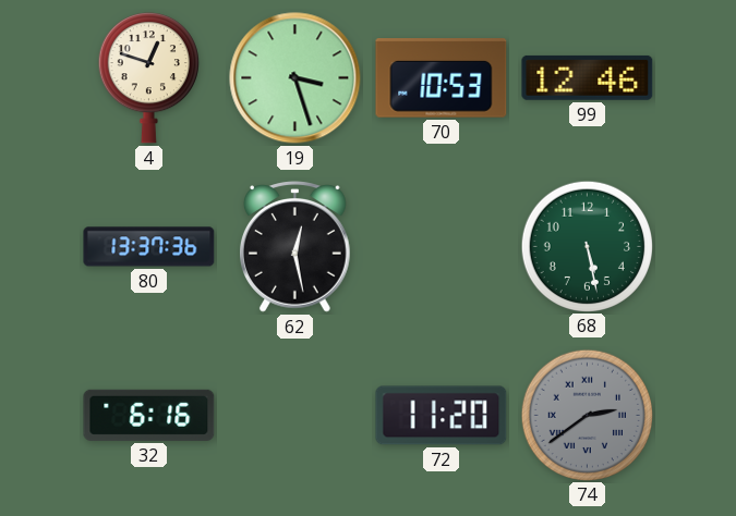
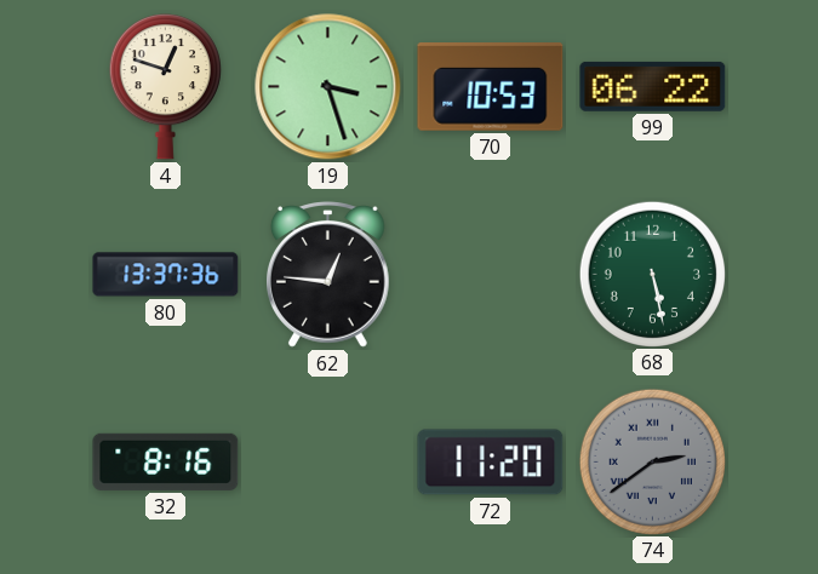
99: 12:46 -> 06:22 (653, 86)
62: 12:28 -> 12:46 (328, 275)
32: 6:16 -> 8:16 (166, 461)
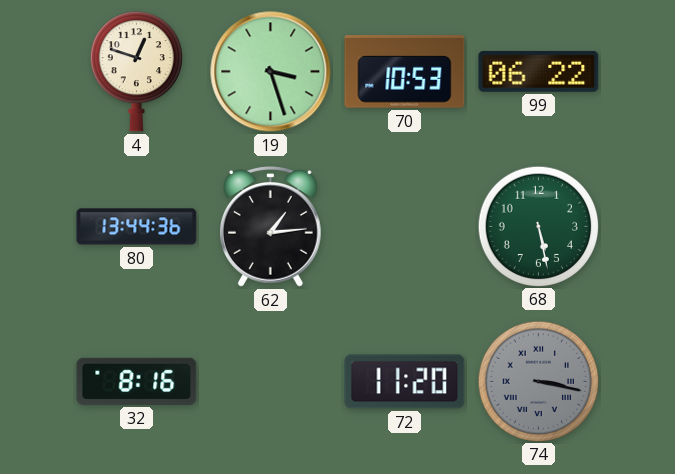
80: 13:37 -> 13:44 (137, 227)
62: 12:46 -> 1:14 (271, 227)
74: 2:39 -> 3:17 (538, 381)
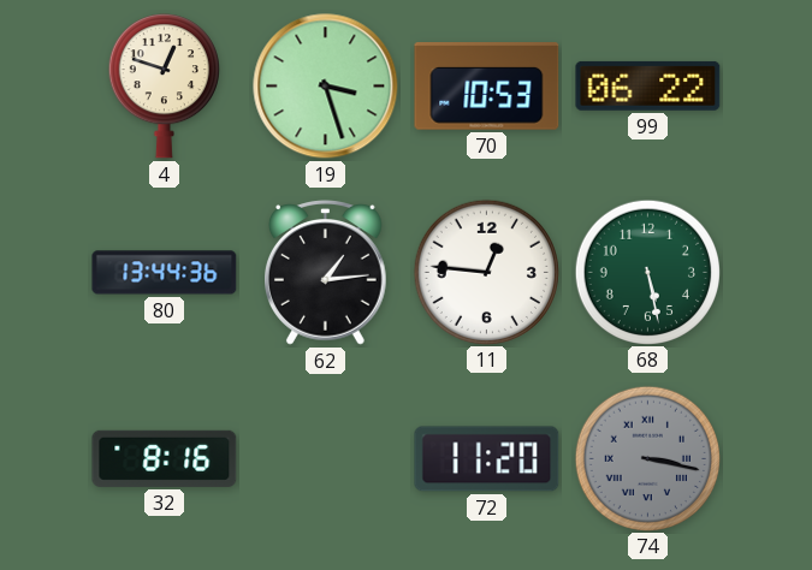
11: none -> 12:46 (486, 272)
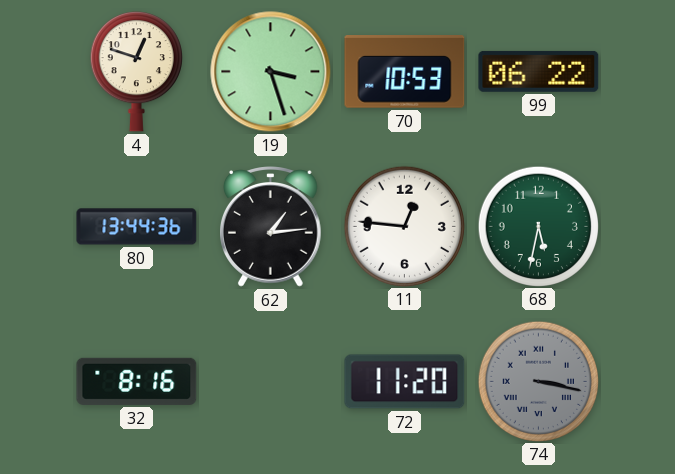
68: 5:28 -> 5:32 (538, 226)
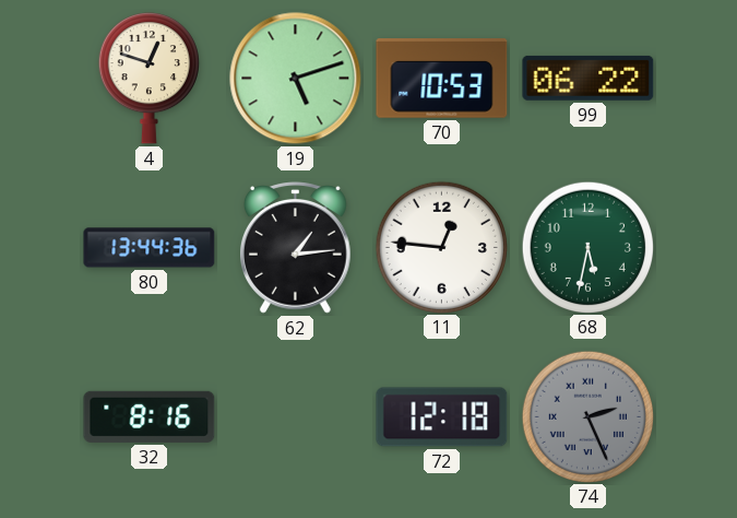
19: 3:27 -> 5:12 (296, 79)
72: 11:20 -> 12:18 (442, 417)
74: 3:17 -> 2:26 (587, 416)
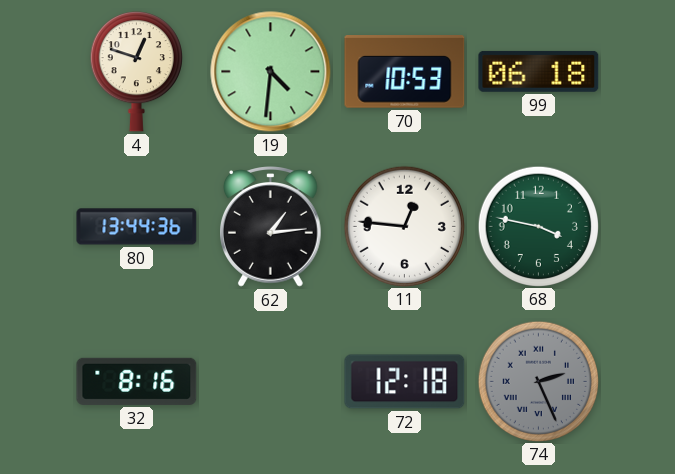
19: 5:12 -> 4:31 (271, 72)
99: 06:22 -> 06:18 (539, 71)
68: 5:32 -> 3:47 (538, 226)
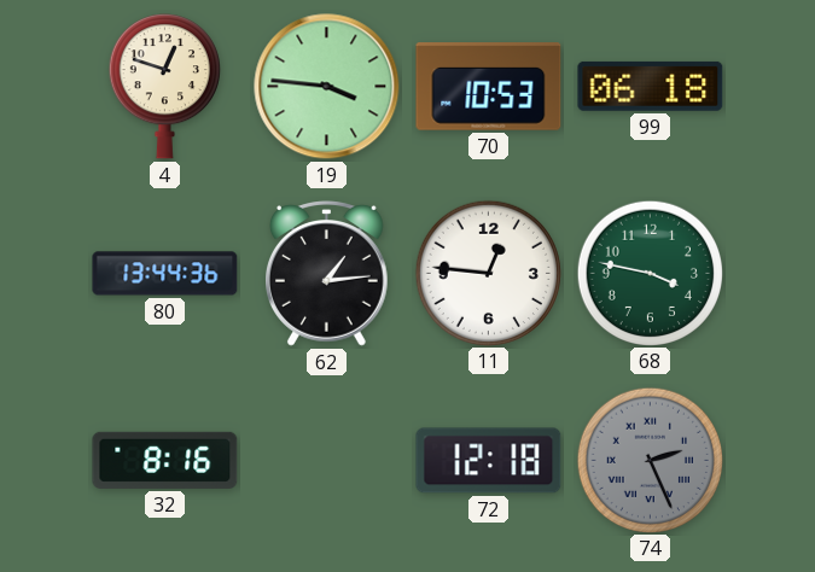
19: 4:31 -> 3:46 (327, 87)
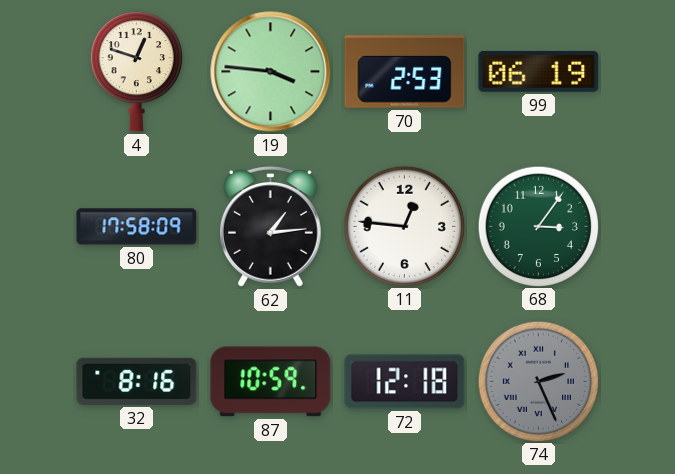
70: 10:53 -> 2:53 (405, 72)
99: 06:18 -> 06:19 (539, 71)
80: 13:44 -> 17:58 (137, 227)
68: 3:47 -> 3:06 (538, 226)
87: none -> 10:59 (271, 382)
